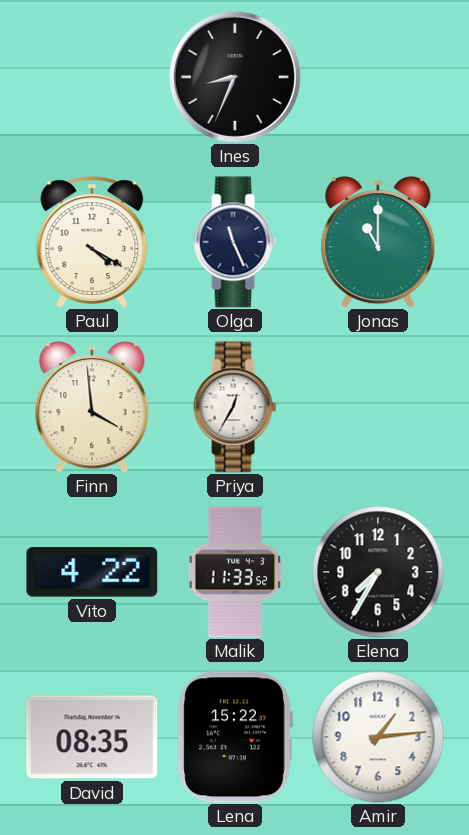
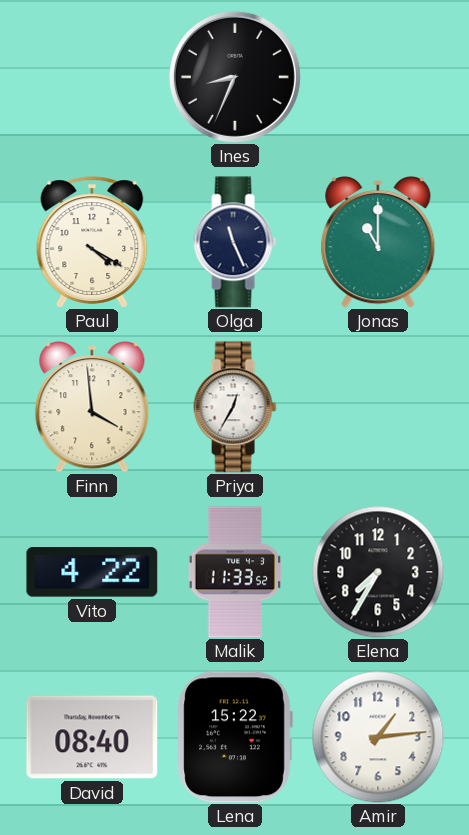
David: 08:35 -> 08:40 (92, 737)
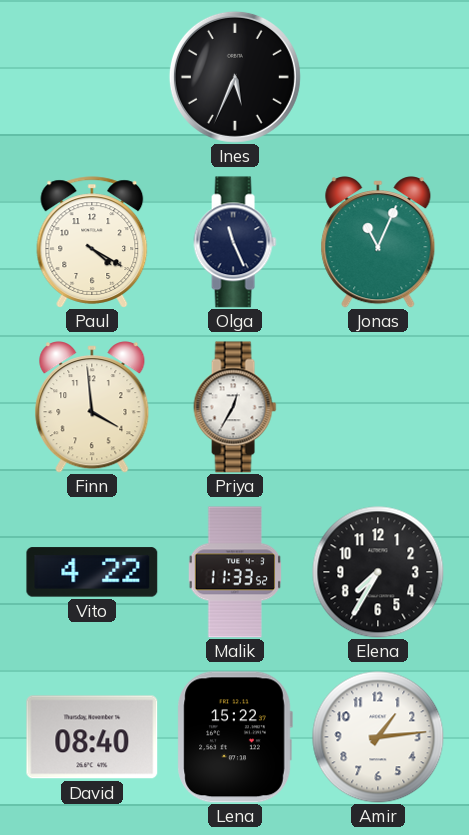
Ines: 8:34 -> 5:34 (235, 77)
Jonas: 11:00 -> 11:04 (378, 242)
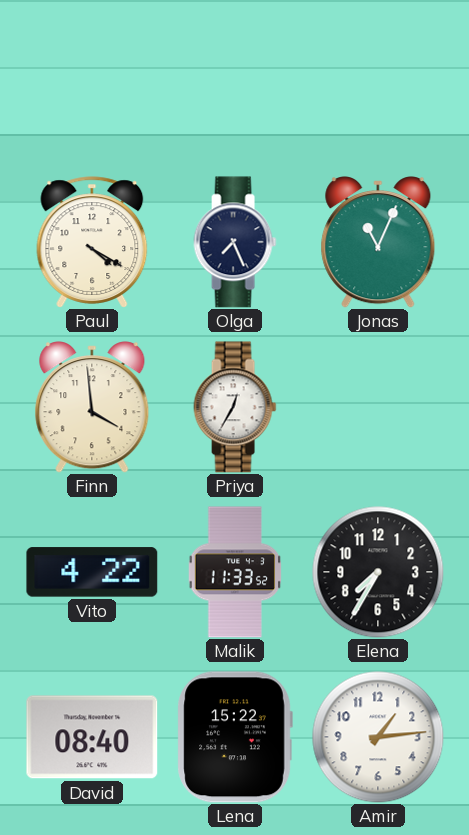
Ines: 5:34 -> none (235, 77)
Olga: 11:26 -> 7:26 (235, 242)
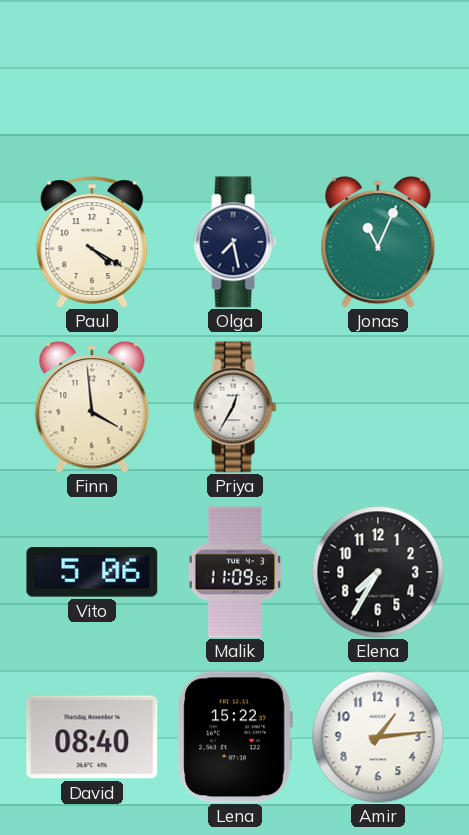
Olga: 7:26 -> 7:28 (235, 242)
Vito: 4:22 -> 5:06 (92, 572)
Malik: 11:33 -> 11:09 (234, 572)
